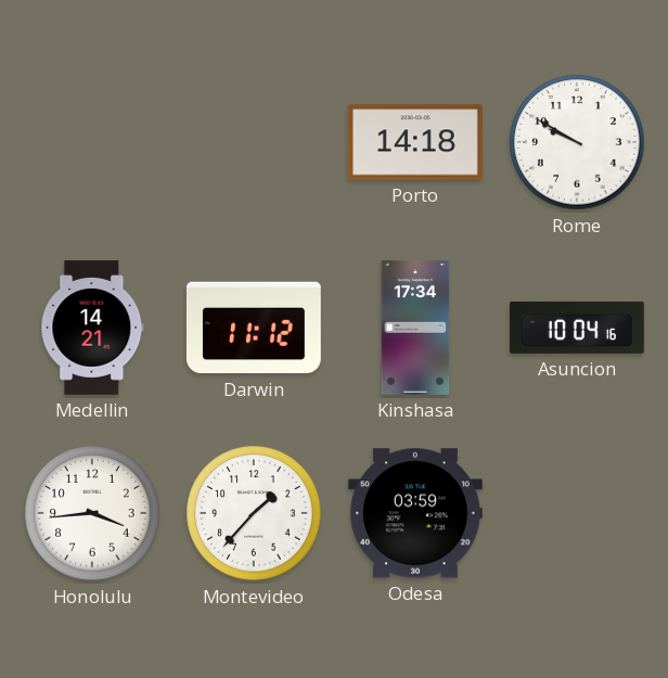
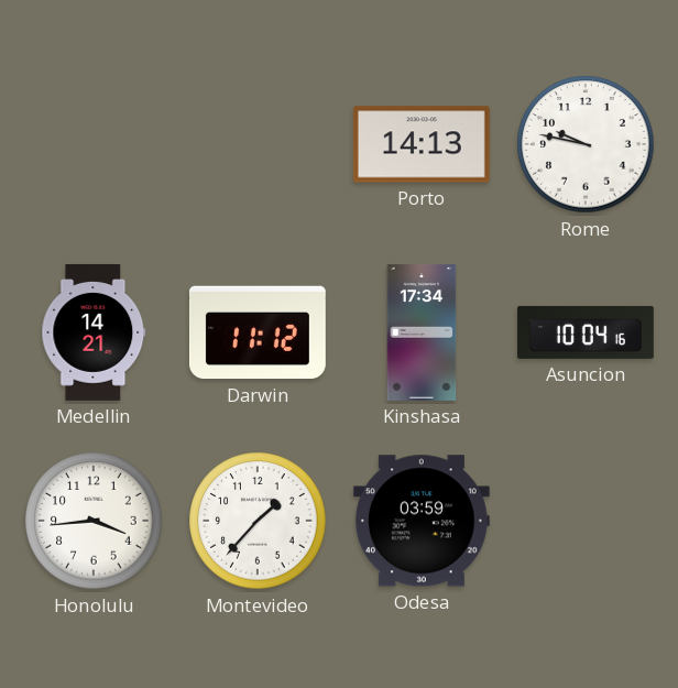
Porto: 14:18 -> 14:13 (422, 144)
Rome: 9:50 -> 9:47 (586, 144)
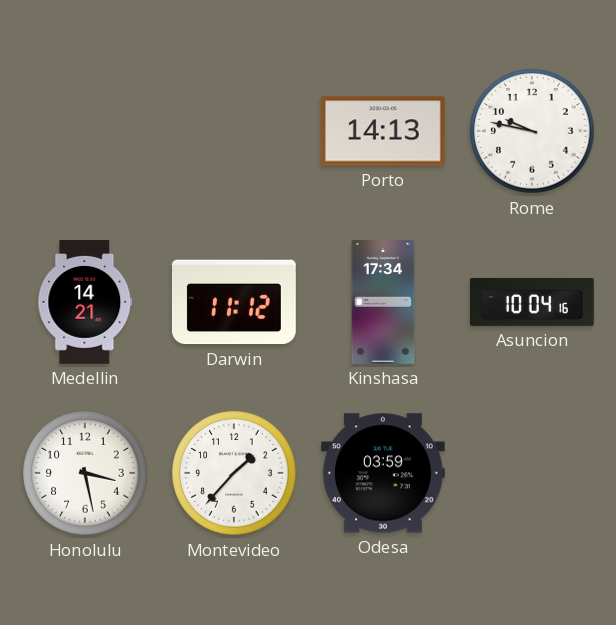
Honolulu: 3:44 -> 3:28 (85, 473)
